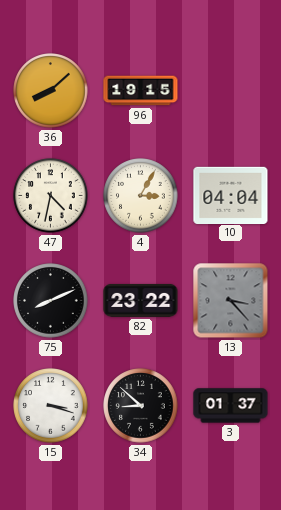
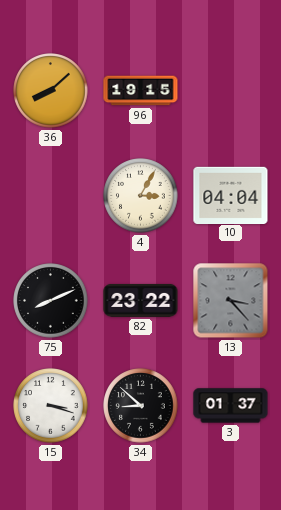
47: 4:32 -> none (51, 196)
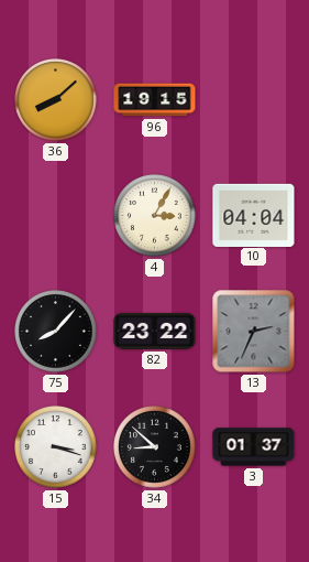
75: 8:11 -> 8:07 (56, 332)
13: 3:23 -> 2:34 (254, 332)
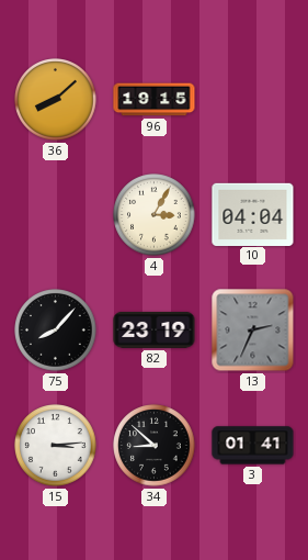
82: 23:22 -> 23:19 (155, 329)
15: 3:18 -> 3:14 (56, 446)
3: 01:37 -> 01:41 (253, 446)
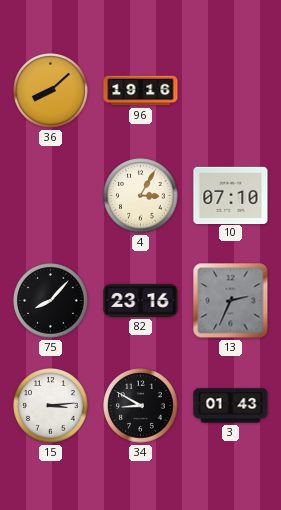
96: 19:15 -> 19:16 (141, 91)
10: 04:04 -> 07:10 (231, 195)
82: 23:19 -> 23:16 (141, 300)
34: 8:52 -> 8:50 (141, 406)
3: 01:41 -> 01:43 (231, 406)
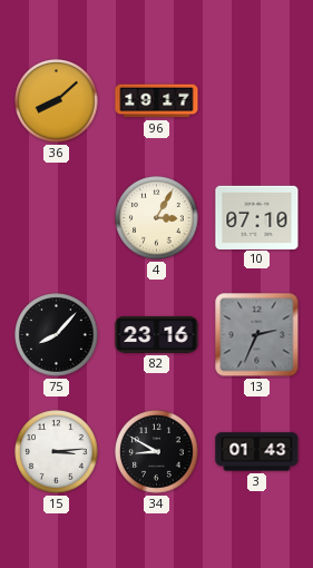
96: 19:16 -> 19:17 (157, 101)
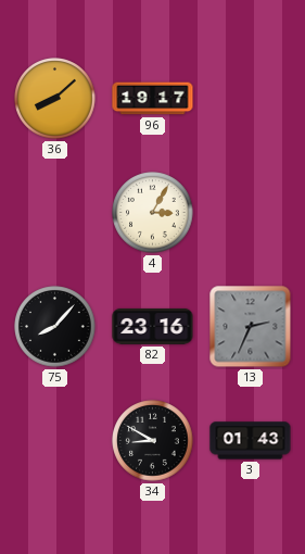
10: 07:10 -> none (257, 217)
15: 3:14 -> none (57, 452)
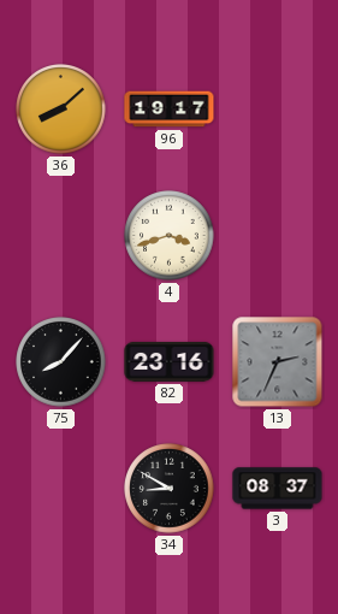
4: 3:05 -> 3:42 (170, 236)
3: 01:43 -> 08:37 (278, 489)
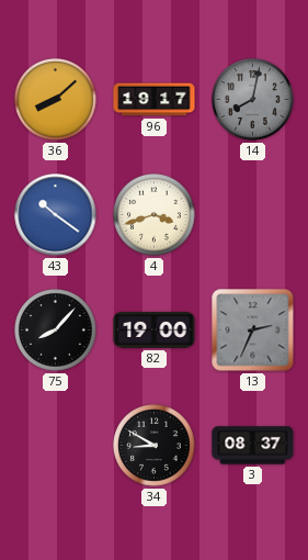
14: none -> 8:02 (253, 100)
43: none -> 10:21 (56, 215)
82: 23:16 -> 19:00 (155, 329)
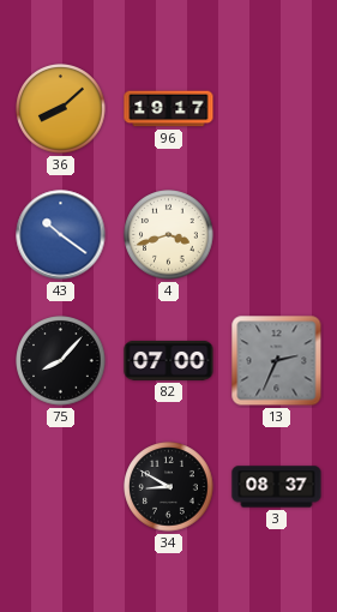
14: 8:02 -> none (253, 100)
82: 19:00 -> 07:00 (169, 360)
